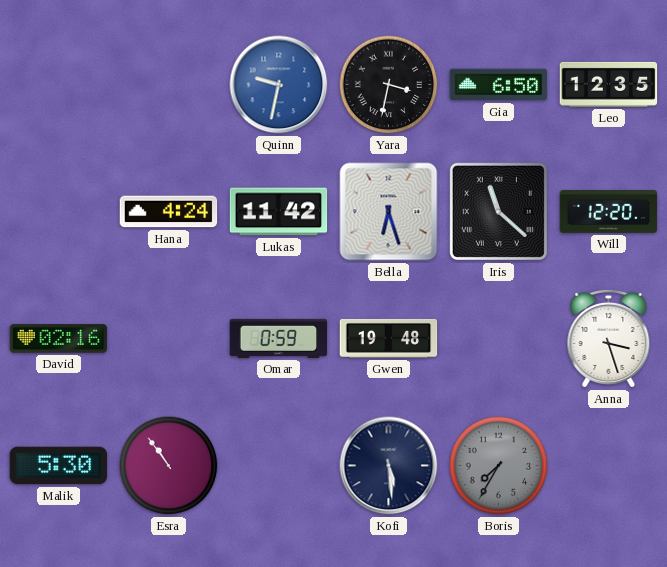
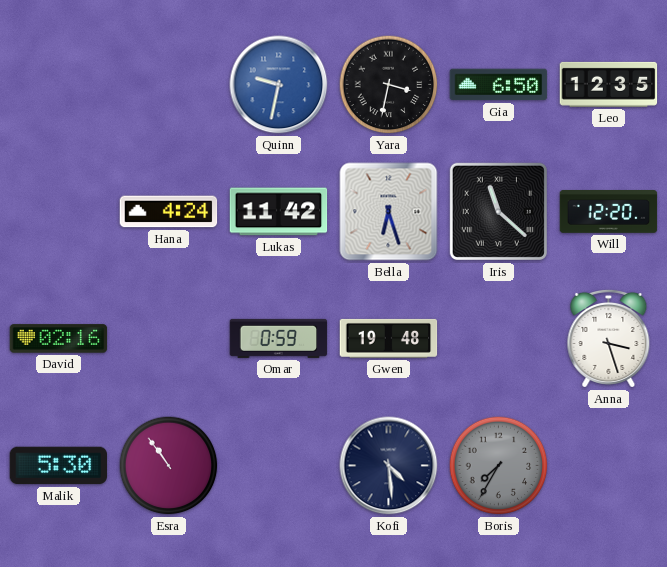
Kofi: 5:29 -> 4:29 (389, 466)
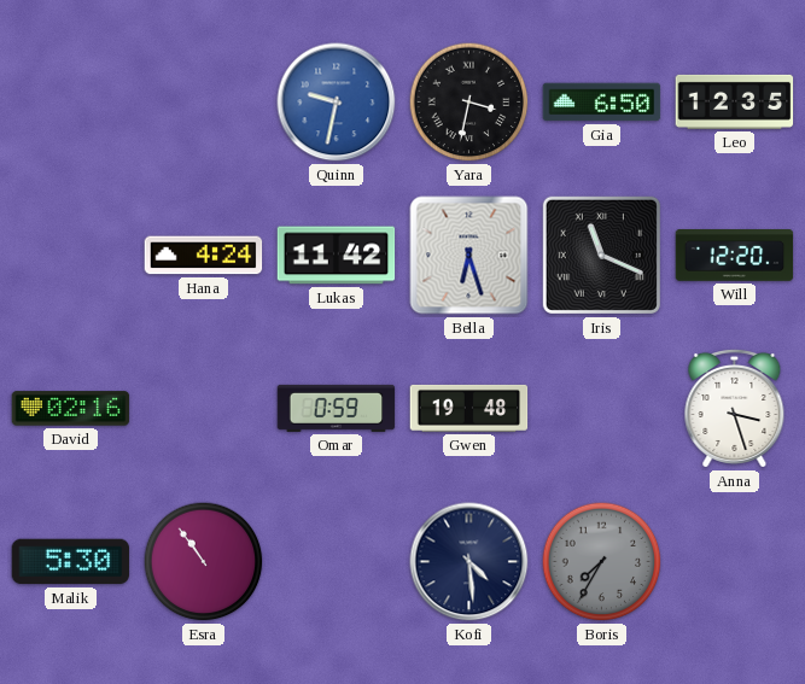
Iris: 11:22 -> 11:19 (601, 255)
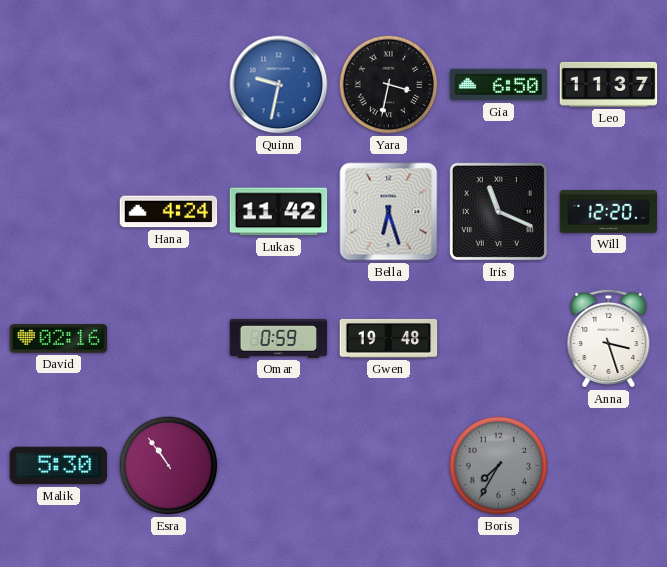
Leo: 12:35 -> 11:37 (609, 84)
Kofi: 4:29 -> none (469, 562)
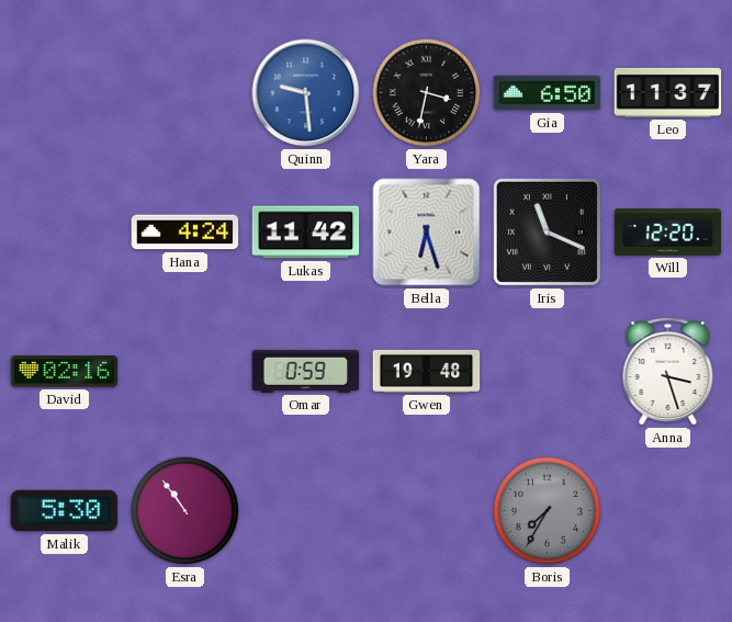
Quinn: 9:32 -> 9:29 (306, 93)
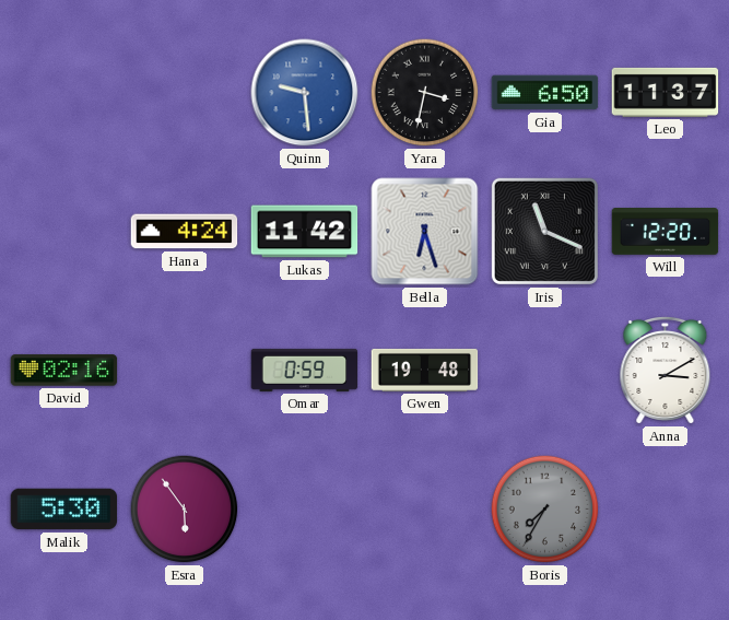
Anna: 3:27 -> 3:10 (666, 370)
Esra: 10:54 -> 5:54 (185, 510)
